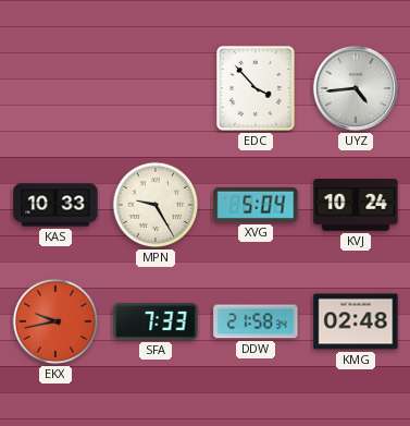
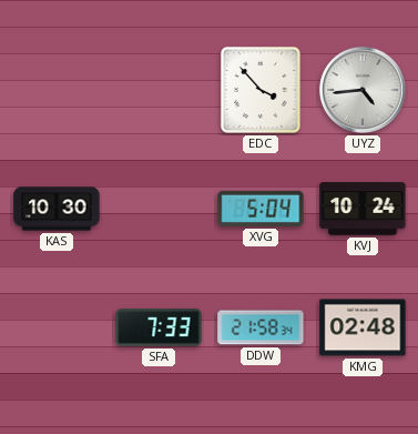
KAS: 10:33 -> 10:30 (57, 209)
MPN: 9:25 -> none (156, 205)
EKX: 9:43 -> none (55, 321)
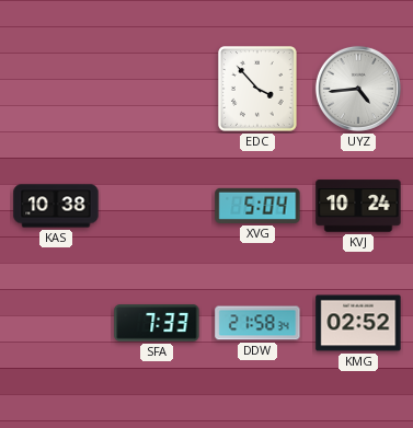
KAS: 10:30 -> 10:38 (56, 206)
KMG: 02:48 -> 02:52 (358, 323)
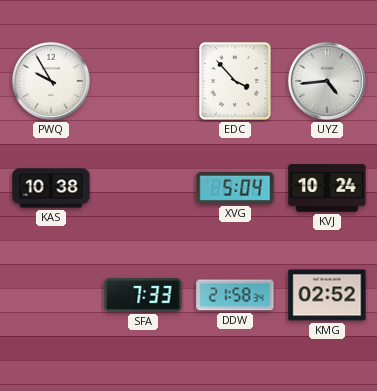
PWQ: none -> 9:55 (51, 81)
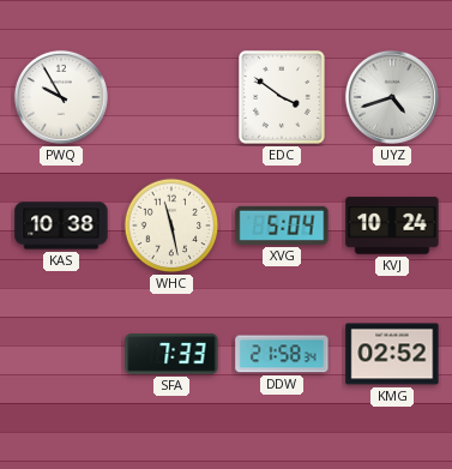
EDC: 3:53 -> 3:51 (283, 98)
UYZ: 4:44 -> 4:42 (392, 97)
WHC: none -> 11:28 (171, 226)
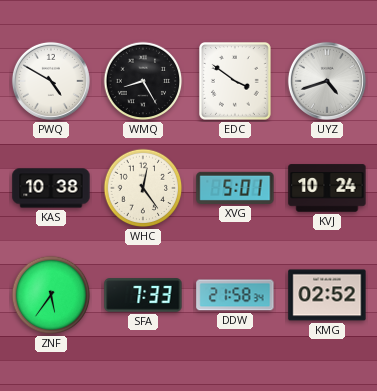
PWQ: 9:55 -> 4:50 (51, 81)
WMQ: none -> 8:25 (143, 81)
WHC: 11:28 -> 12:24 (143, 188)
XVG: 5:04 -> 5:01 (235, 188)
ZNF: none -> 5:36 (51, 295)
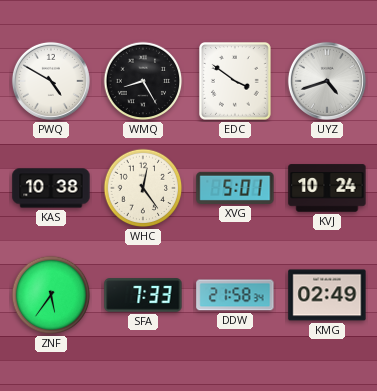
KMG: 02:52 -> 02:49 (327, 295)
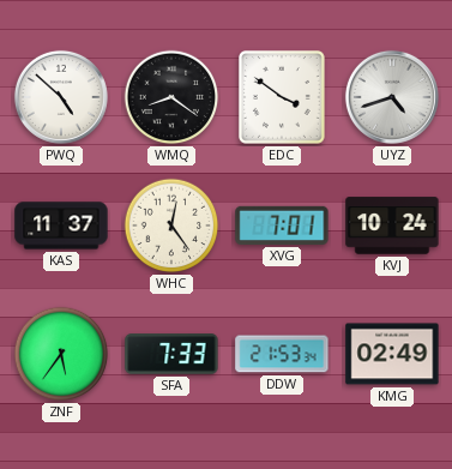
PWQ: 4:50 -> 4:52 (61, 97)
WMQ: 8:25 -> 8:21 (171, 97)
KAS: 10:38 -> 11:37 (61, 226)
XVG: 5:01 -> 7:01 (282, 226)
DDW: 21:58 -> 21:53 (282, 354)
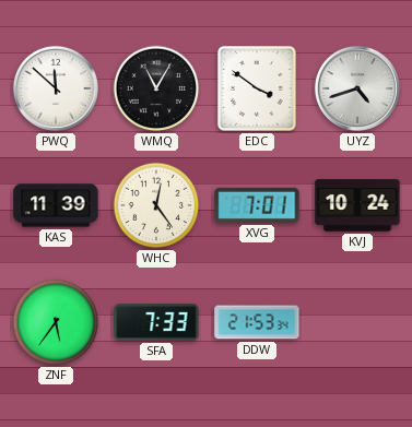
PWQ: 4:52 -> 11:52 (56, 88)
WMQ: 8:21 -> 11:05 (156, 88)
KAS: 11:37 -> 11:39 (56, 205)
KMG: 02:49 -> none (392, 354)
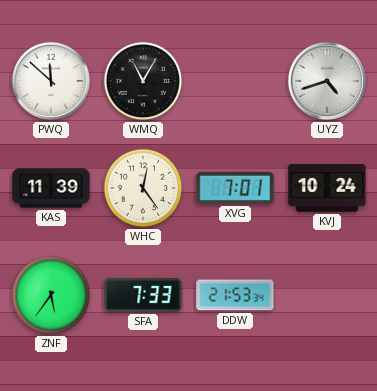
EDC: 3:51 -> none (258, 90)
